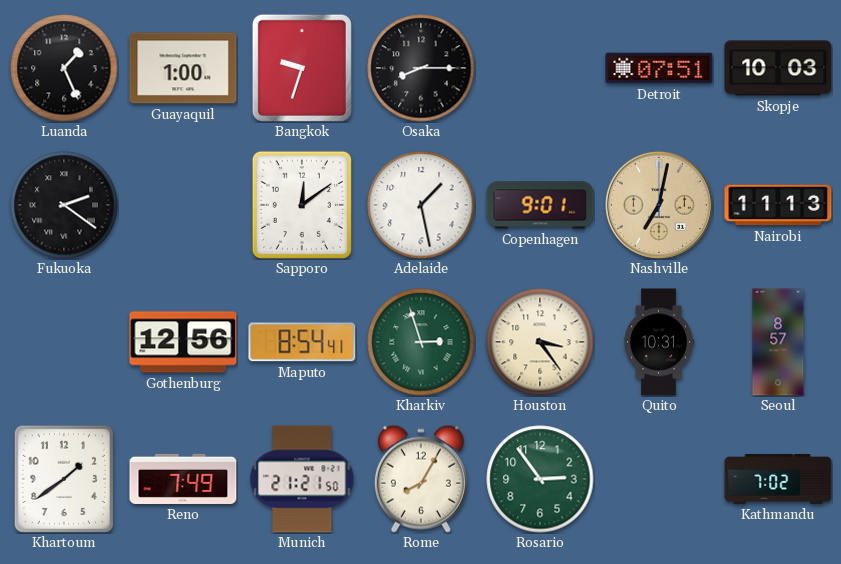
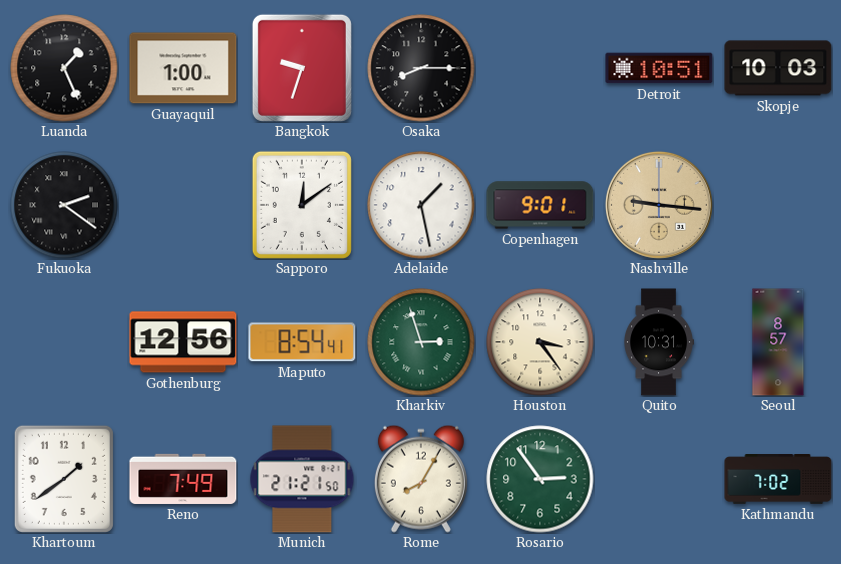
Detroit: 07:51 -> 10:51 (659, 68)
Nashville: 7:02 -> 9:16 (659, 205)
Nairobi: 11:13 -> none (778, 205)
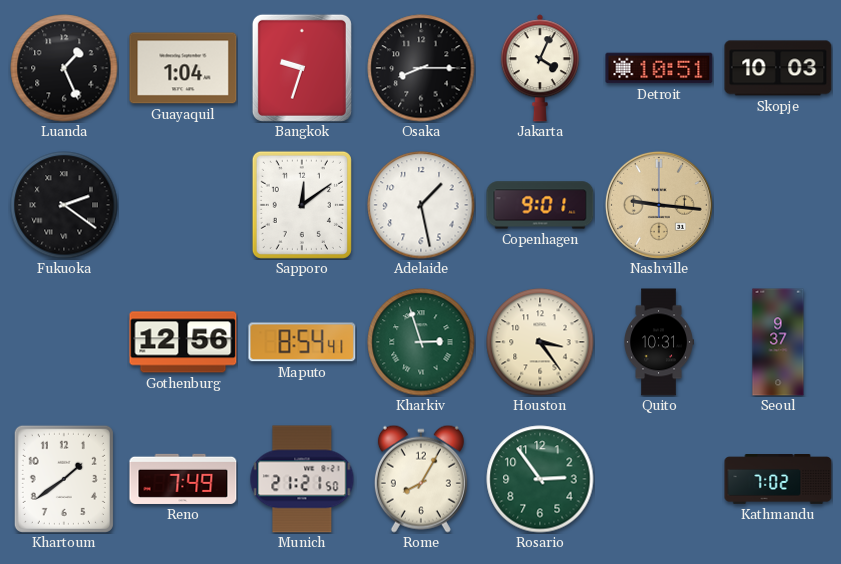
Guayaquil: 1:00 -> 1:04 (183, 68)
Jakarta: none -> 4:04 (540, 68)
Seoul: 8:57 -> 9:37 (778, 342)
